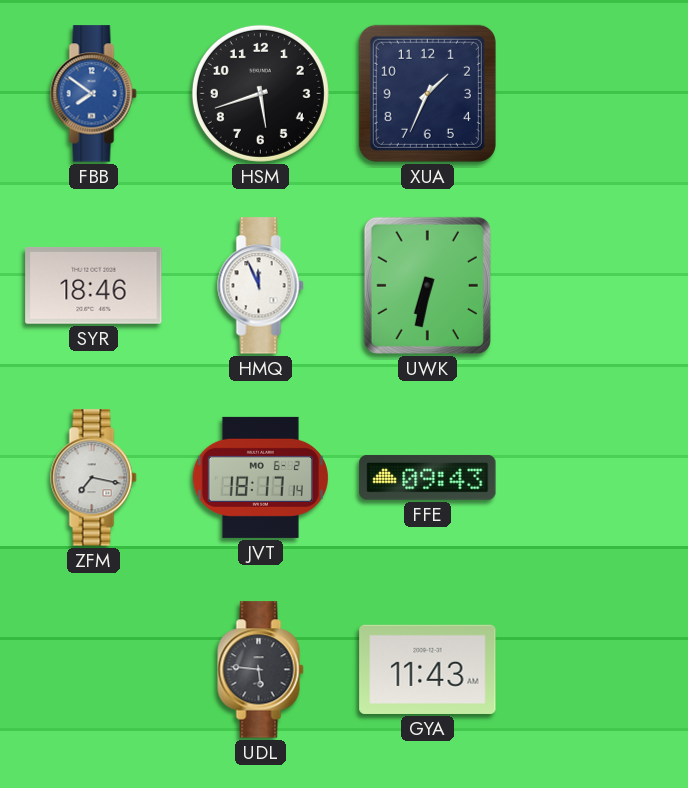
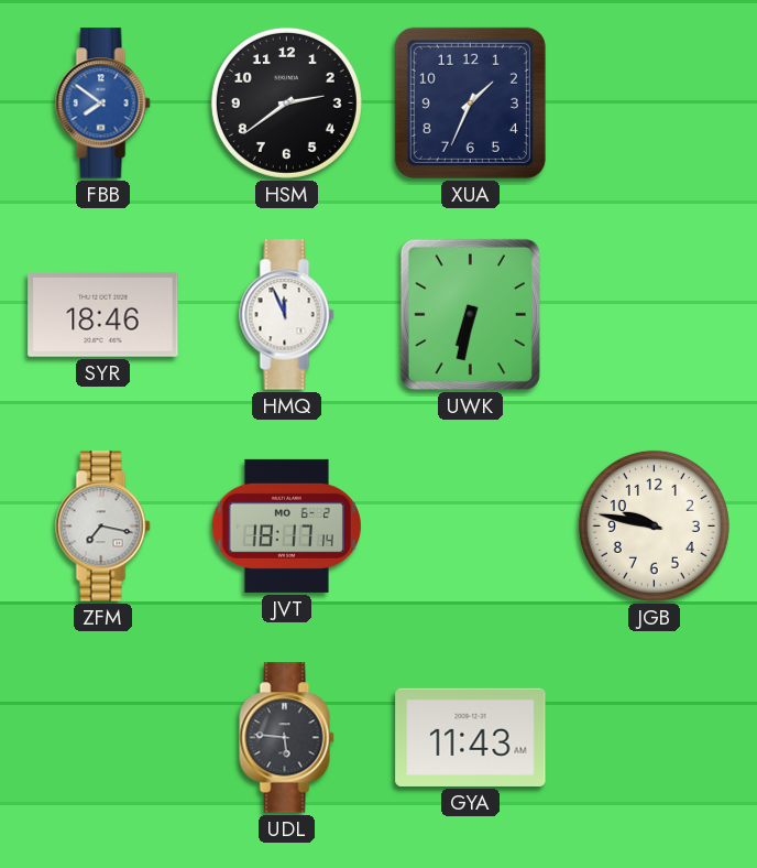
HSM: 5:42 -> 2:39 (286, 102)
FFE: 09:43 -> none (428, 477)
JGB: none -> 9:47 (654, 525)
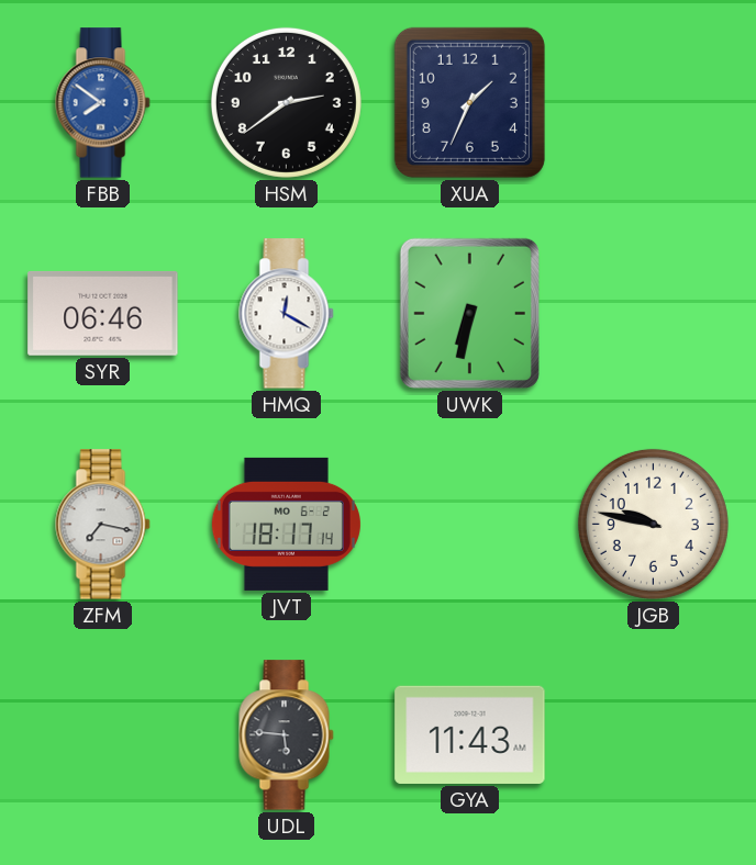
SYR: 18:46 -> 06:46 (103, 313)
HMQ: 11:56 -> 12:20 (287, 314)
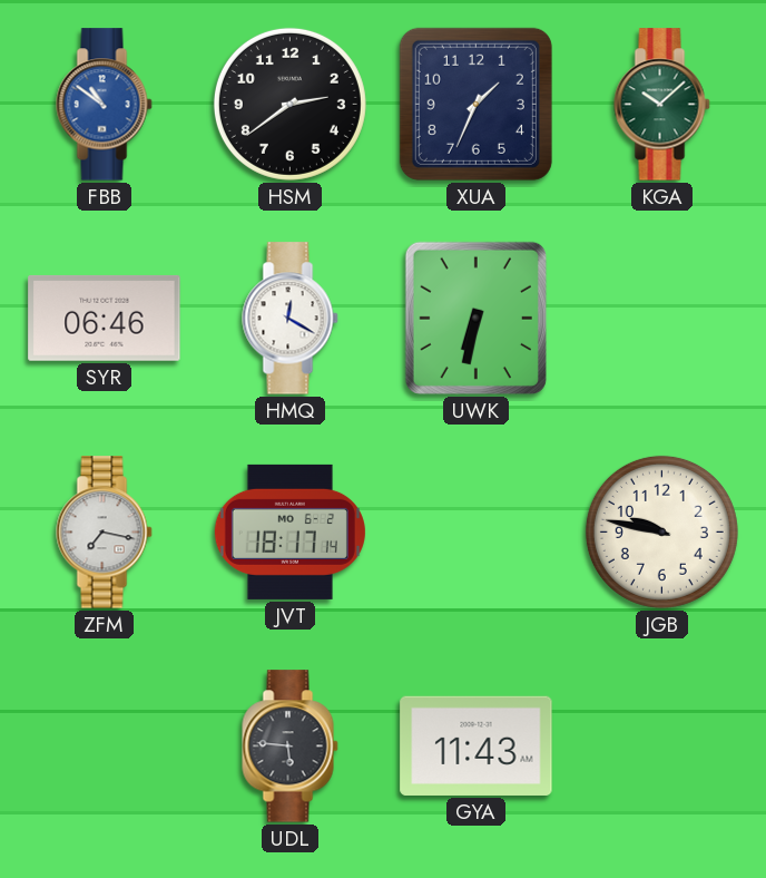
FBB: 7:51 -> 10:51 (105, 105)
KGA: none -> 10:08 (662, 105)
